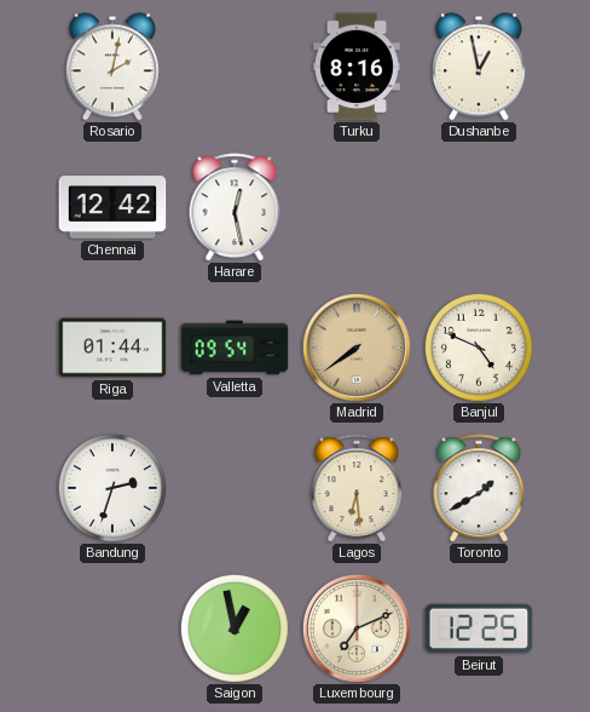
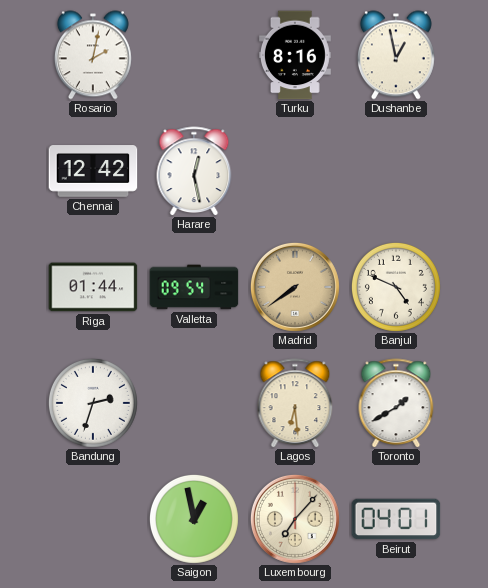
Luxembourg: 7:11 -> 7:07 (295, 519)
Beirut: 12:25 -> 04:01 (396, 519)
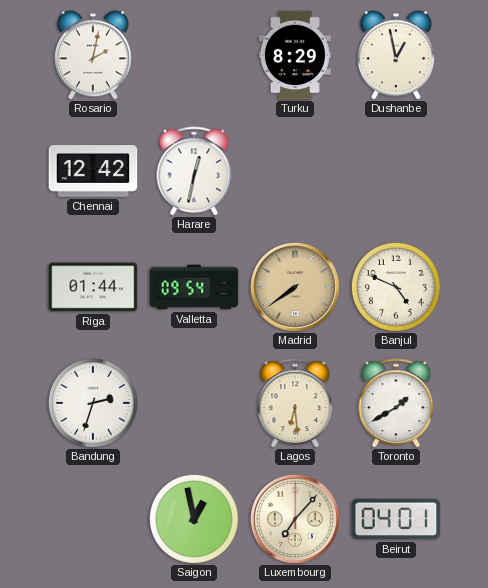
Turku: 8:16 -> 8:29 (295, 55)
Harare: 12:28 -> 12:32 (194, 171)
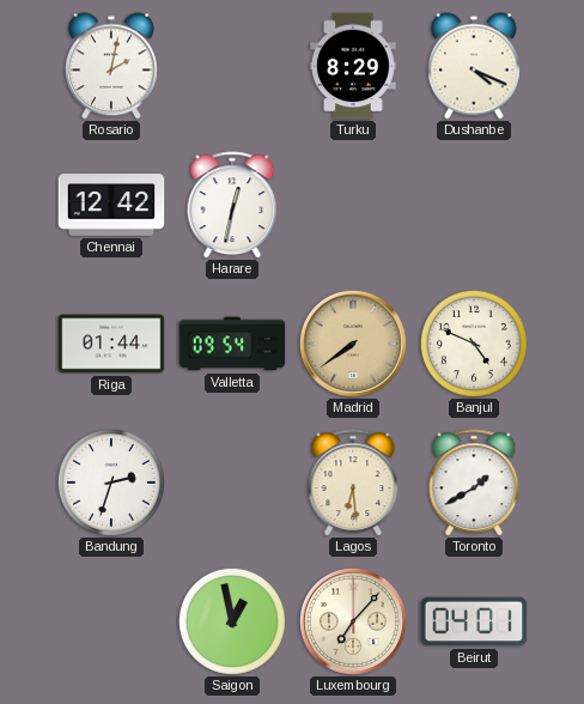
Dushanbe: 12:58 -> 4:19 (474, 66)
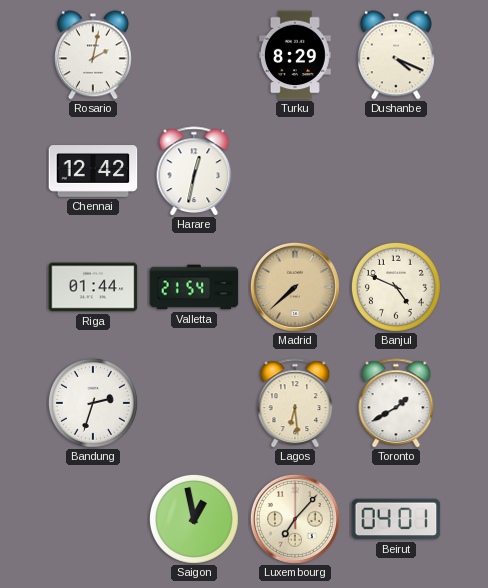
Valletta: 09:54 -> 21:54 (194, 287)
Madrid: 7:39 -> 7:38 (295, 287)
